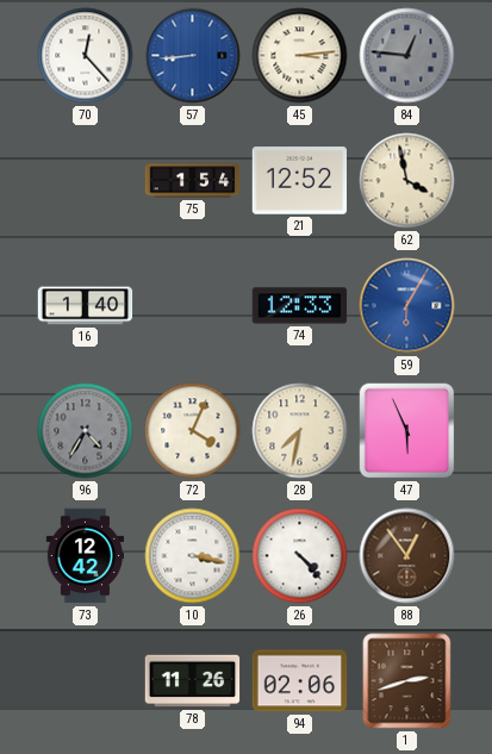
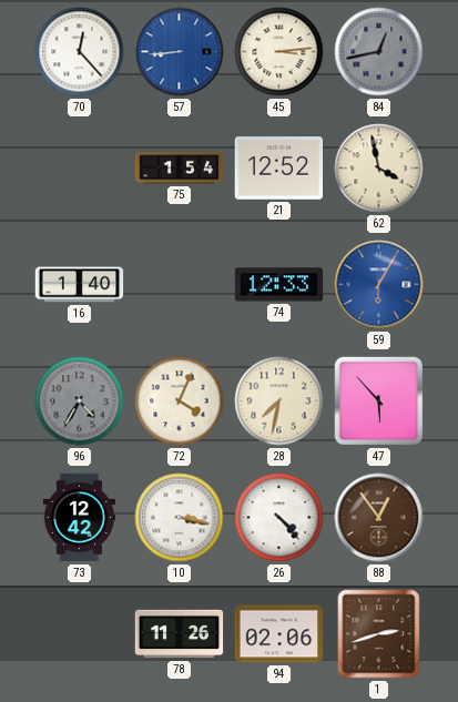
84: 12:46 -> 12:43 (379, 52)
47: 5:56 -> 5:53 (379, 401)
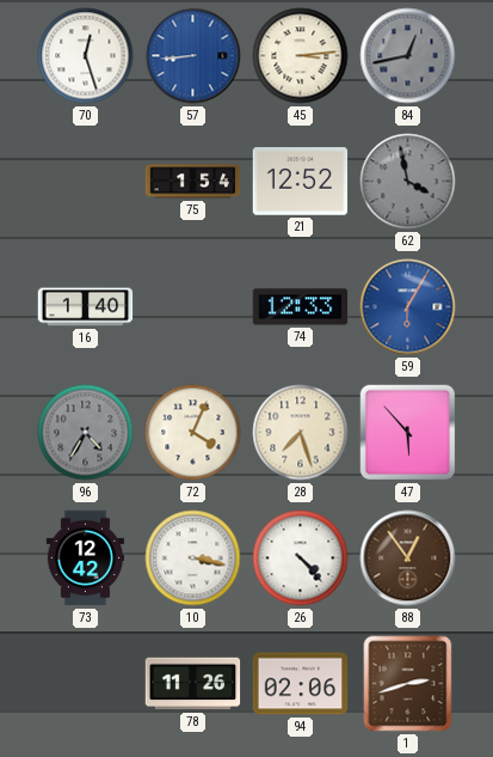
70: 12:23 -> 12:27 (86, 56)
62 dial: cream -> grey (408, 182)
28: 7:32 -> 7:27 (301, 433)
